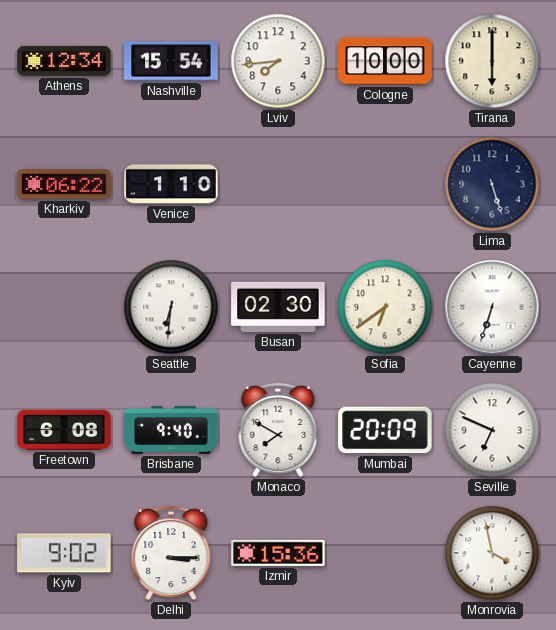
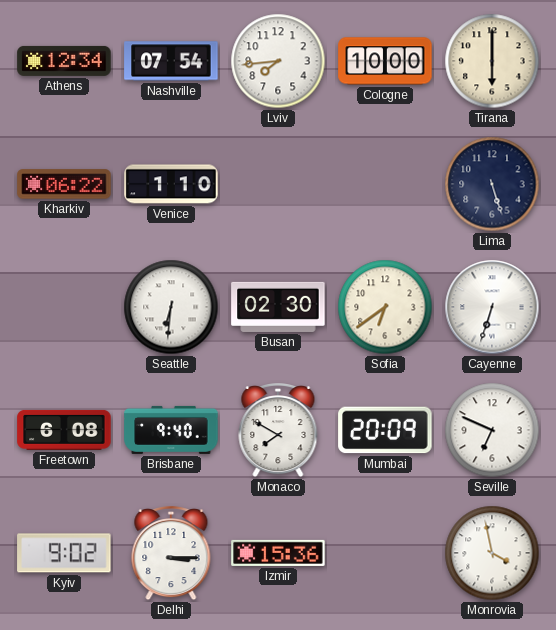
Nashville: 15:54 -> 07:54 (171, 61)
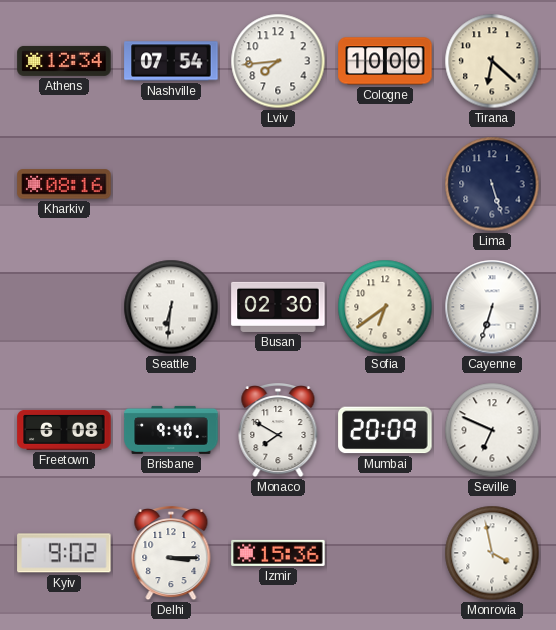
Tirana: 6:00 -> 6:22 (492, 61)
Kharkiv: 06:22 -> 08:16 (64, 184)
Venice: 1:10 -> none (171, 184)
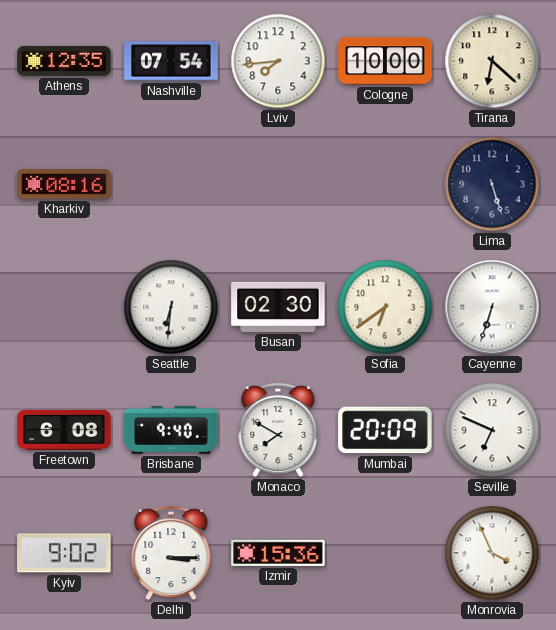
Athens: 12:34 -> 12:35 (64, 61)
Monrovia: 3:58 -> 3:56 (492, 553)
